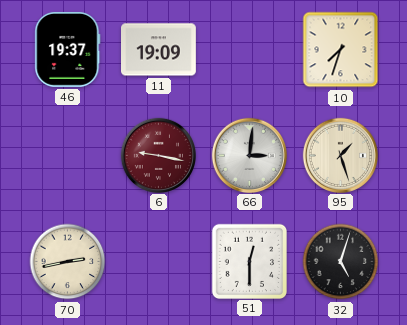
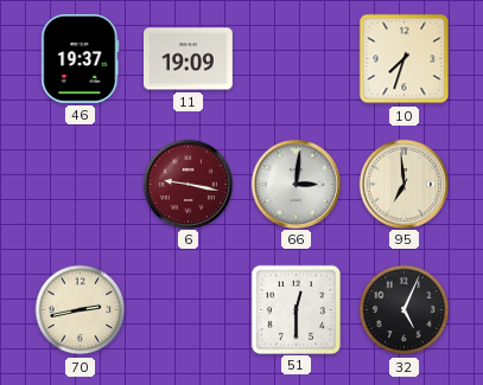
95: 1:27 -> 6:59 (403, 184)
32: 5:03 -> 5:04 (405, 310)
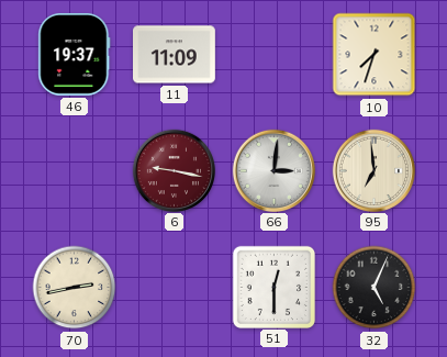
11: 19:09 -> 11:09 (175, 55)
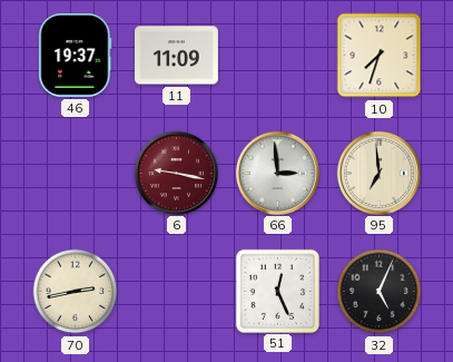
66: 3:01 -> 2:59 (277, 173)
51: 12:30 -> 12:26 (277, 291)
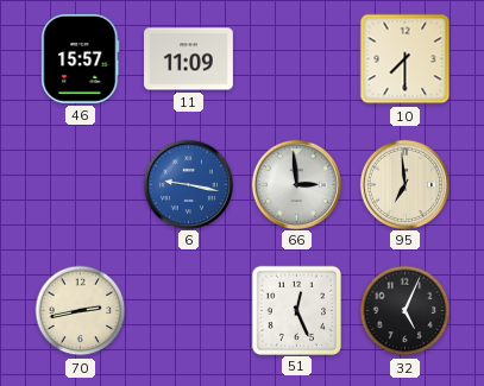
46: 19:37 -> 15:57 (81, 58)
10: 7:33 -> 7:30 (406, 59)
6 dial: burgundy -> blue (188, 184)
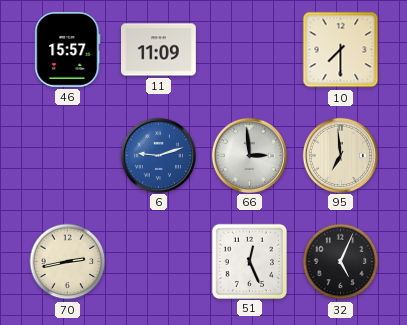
6: 9:17 -> 9:12 (158, 155)
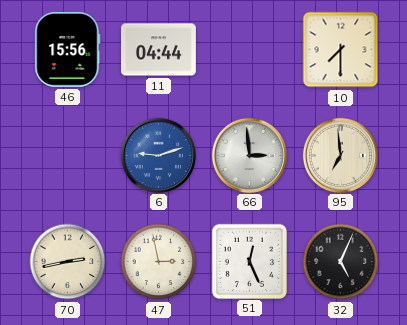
46: 15:57 -> 15:56 (68, 49)
11: 11:09 -> 04:44 (159, 50)
47: none -> 2:58 (159, 262)
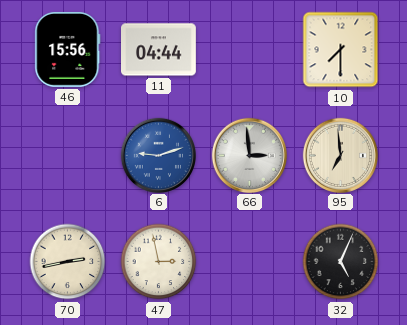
51: 12:26 -> none (249, 261)
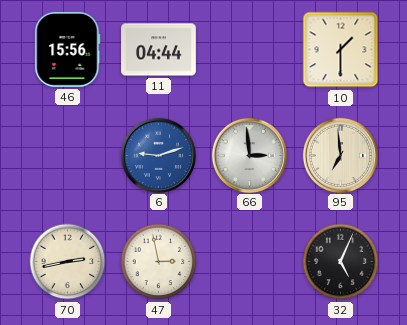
10: 7:30 -> 1:30 (341, 50)
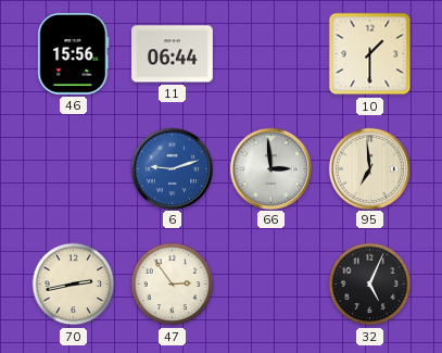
11: 04:44 -> 06:44 (173, 54)
47: 2:58 -> 2:54 (173, 285)
